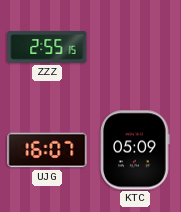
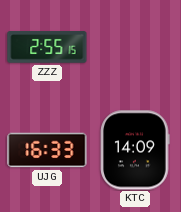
UJG: 16:07 -> 16:33 (47, 150)
KTC: 05:09 -> 14:09 (135, 150)
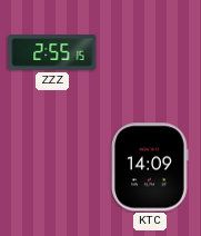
UJG: 16:33 -> none (47, 150)
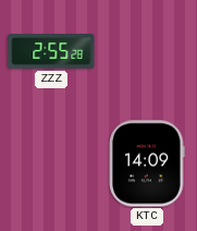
ZZZ: 2:55:15 -> 2:55:28 (51, 51)
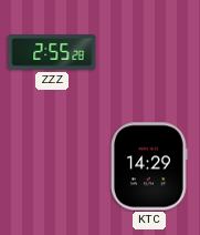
KTC: 14:09 -> 14:29 (149, 166)
